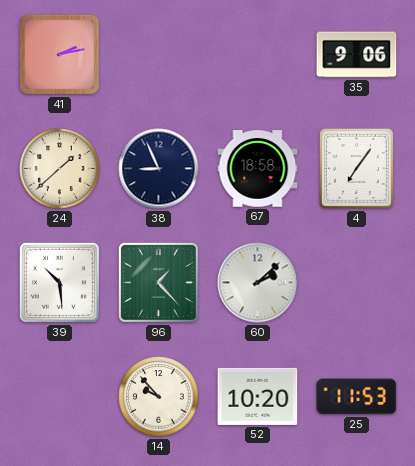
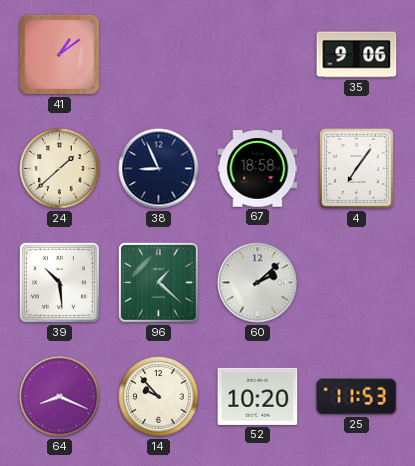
41: 2:13 -> 1:09 (59, 54)
96: 1:23 -> 1:22 (158, 282)
64: none -> 8:19 (60, 397)
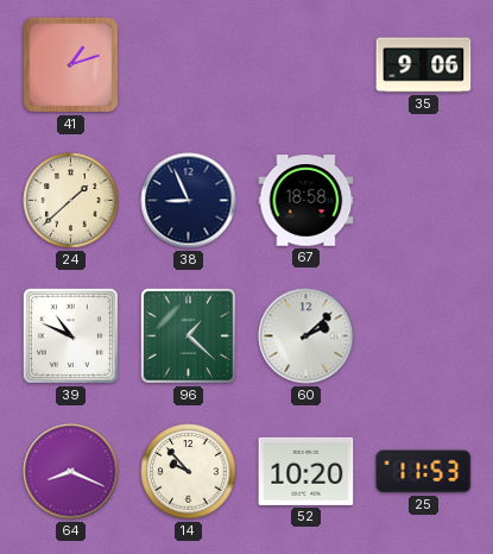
41: 1:09 -> 1:12 (70, 64)
4: 7:06 -> none (356, 168)
39: 10:29 -> 10:49 (70, 335)
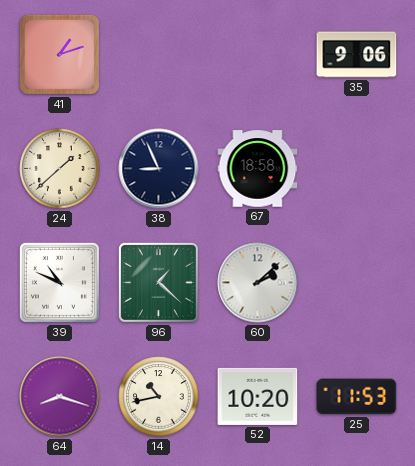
64: 8:19 -> 8:18 (60, 397)
14: 9:53 -> 10:43 (159, 397)
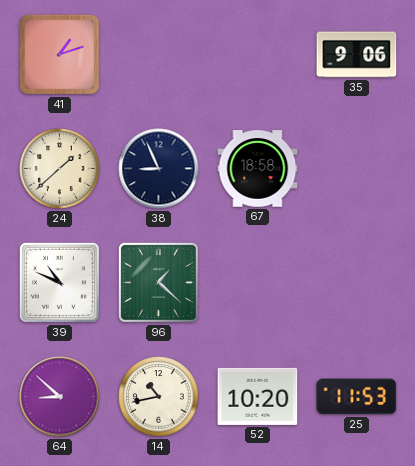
60: 2:08 -> none (258, 283)
64: 8:18 -> 8:52 (60, 397)
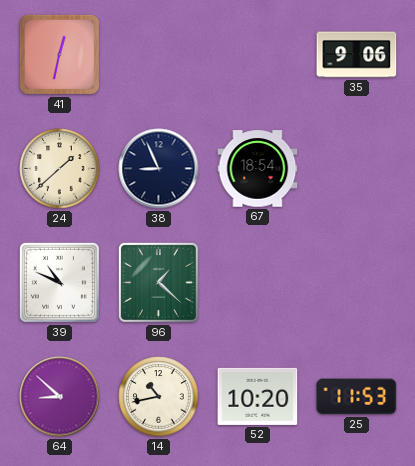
41: 1:12 -> 12:32 (59, 54)
67: 18:58 -> 18:54 (258, 169)
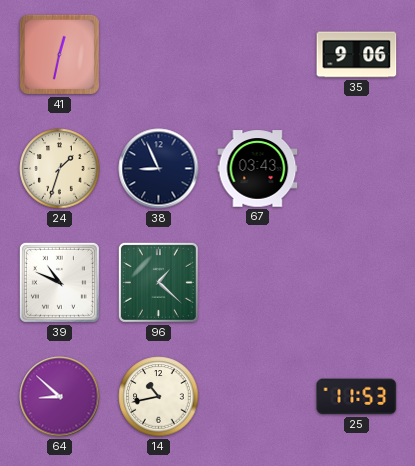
24: 1:38 -> 1:33 (60, 169)
67: 18:54 -> 03:43 (258, 169)
52: 10:20 -> none (258, 396)
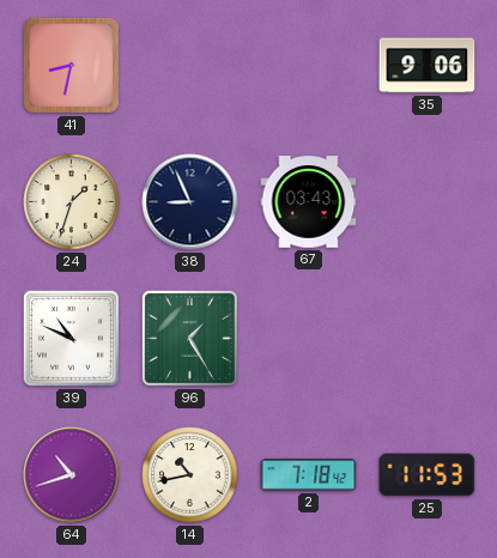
41: 12:32 -> 8:32 (71, 65)
96: 1:22 -> 1:25 (189, 338)
64: 8:52 -> 10:42 (72, 475)
2: none -> 7:18 (309, 475)
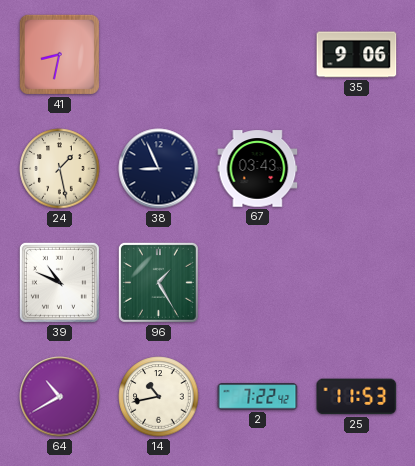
24: 1:33 -> 1:28 (60, 169)
64: 10:42 -> 10:40 (60, 397)
2: 7:18 -> 7:22 (258, 397)
